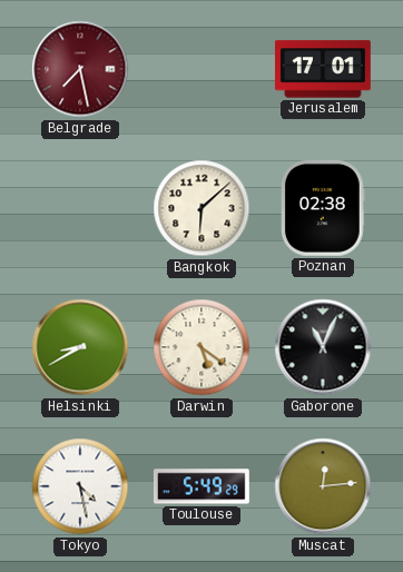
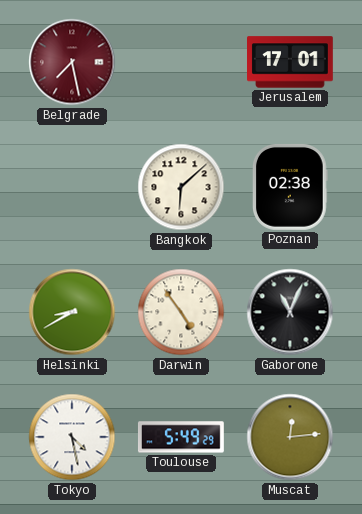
Darwin: 5:21 -> 4:54 (181, 312)
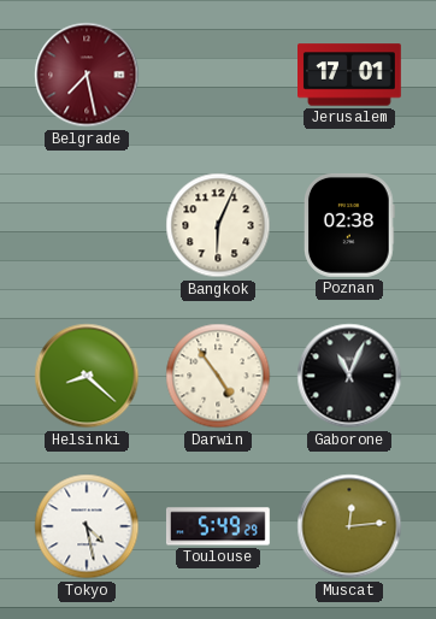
Bangkok: 6:08 -> 6:04 (218, 225)
Helsinki: 8:40 -> 8:22 (87, 376)
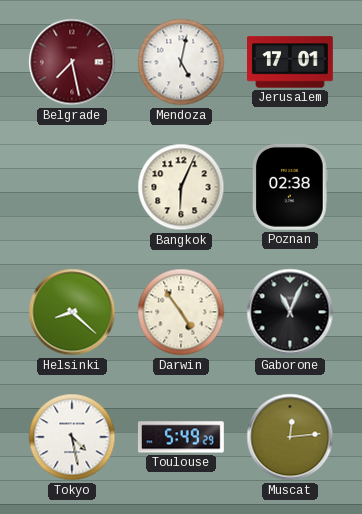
Mendoza: none -> 5:02 (181, 62)
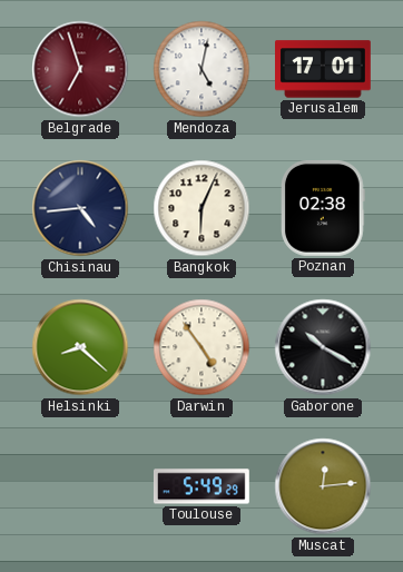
Belgrade: 7:28 -> 6:57 (80, 69)
Chisinau: none -> 4:44 (80, 208)
Gaborone: 11:04 -> 10:20 (323, 347)
Tokyo: 4:28 -> none (72, 437)
